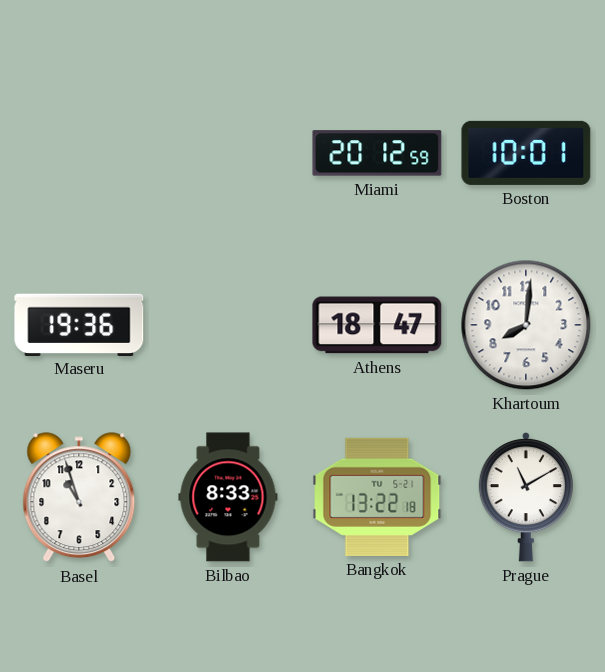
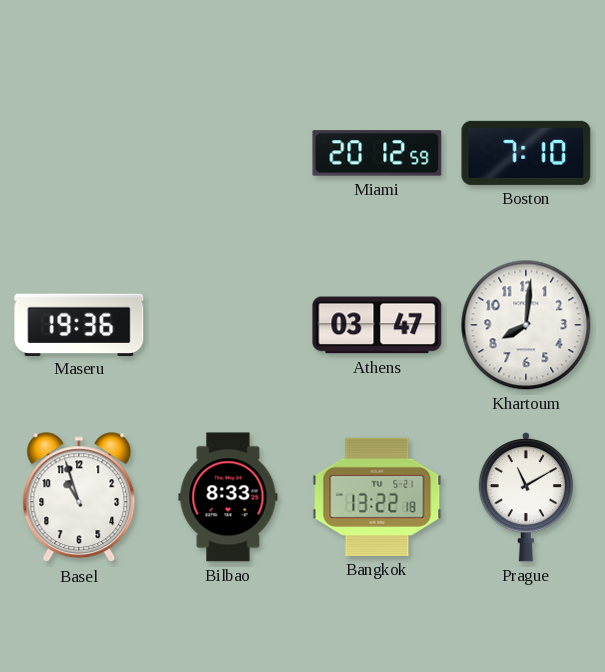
Boston: 10:01 -> 7:10 (526, 153)
Athens: 18:47 -> 03:47 (377, 325)
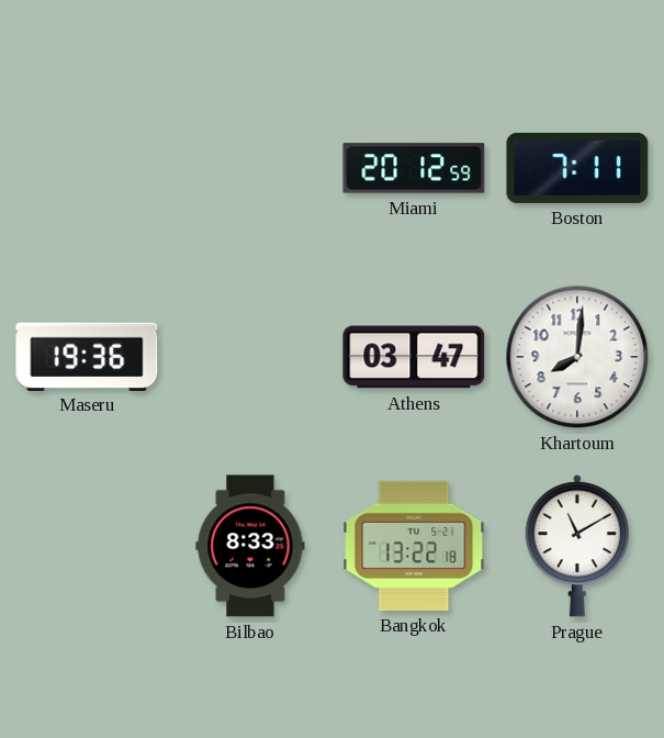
Boston: 7:10 -> 7:11 (577, 168)
Basel: 10:57 -> none (79, 498)
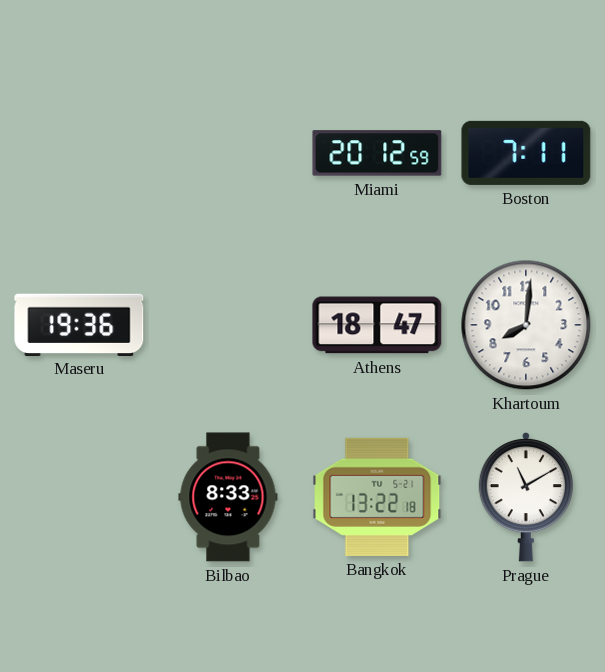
Athens: 03:47 -> 18:47 (377, 325)
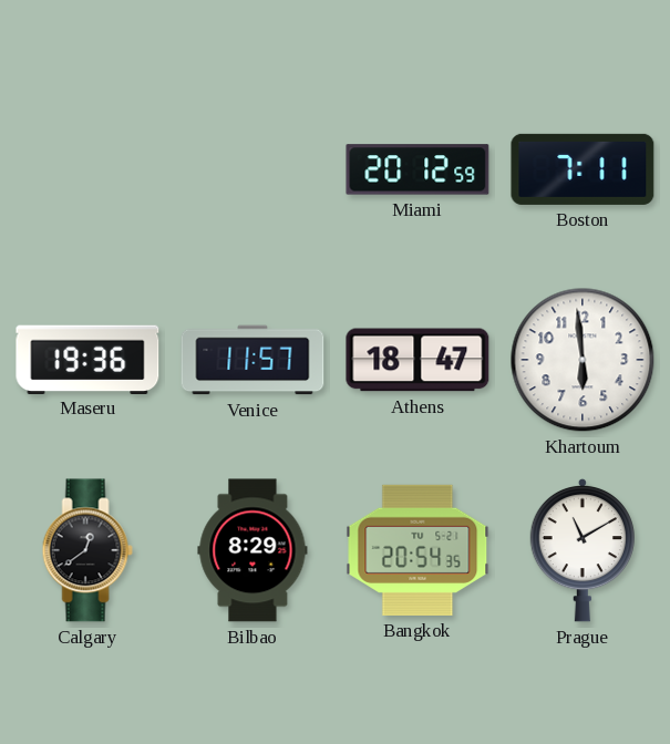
Venice: none -> 11:57 (252, 360)
Khartoum: 8:01 -> 5:59 (583, 360)
Calgary: none -> 12:39 (87, 550)
Bilbao: 8:33 -> 8:29 (252, 550)
Bangkok: 13:22 -> 20:54 (418, 550)
